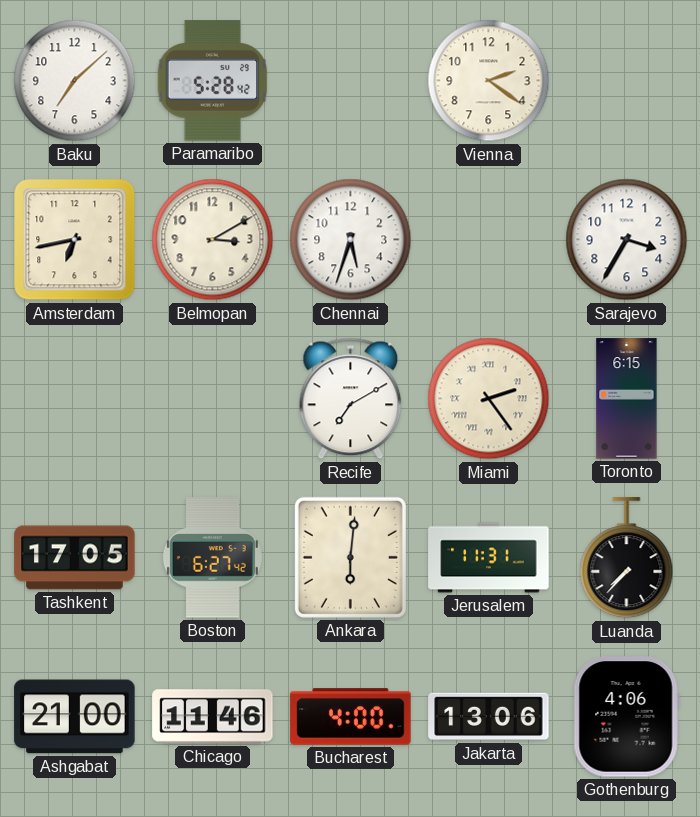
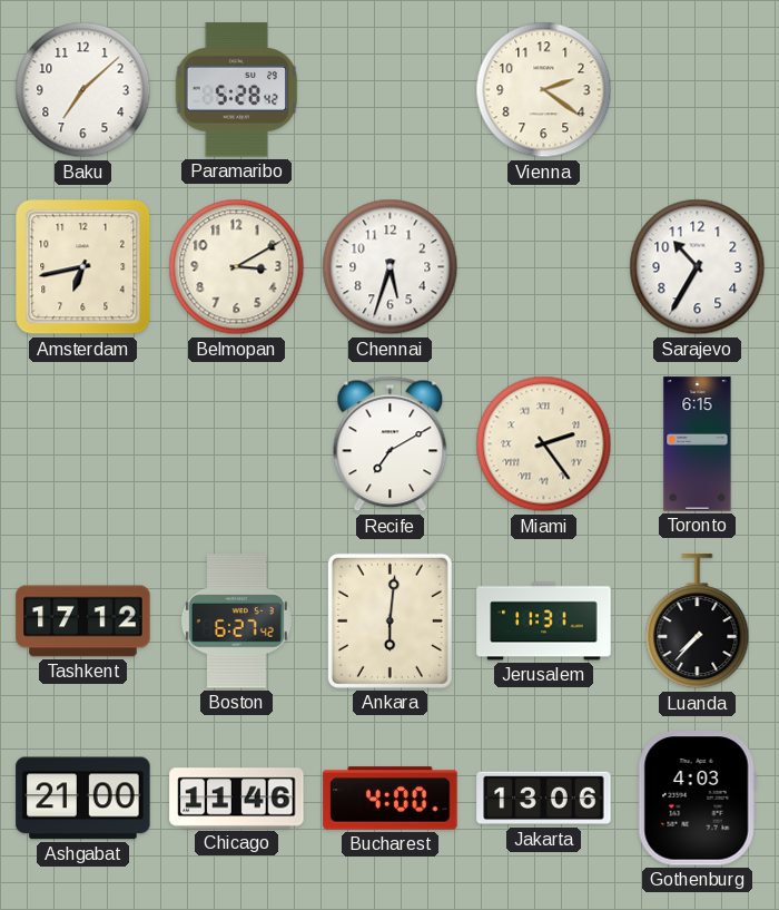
Sarajevo: 3:35 -> 10:35 (698, 267)
Tashkent: 17:05 -> 17:12 (83, 622)
Gothenburg: 4:06 -> 4:03 (697, 799)
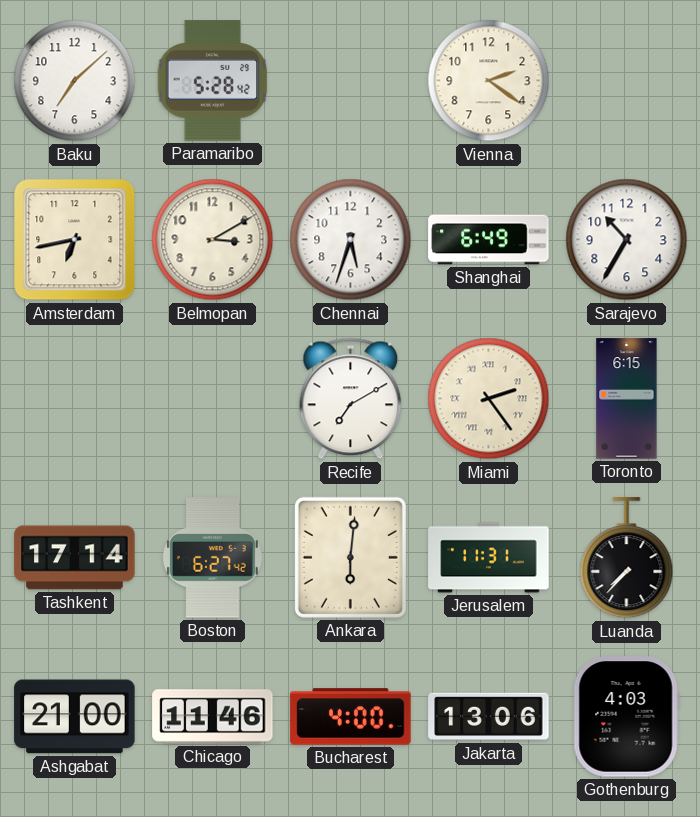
Shanghai: none -> 6:49 (489, 240)
Tashkent: 17:12 -> 17:14 (75, 558)
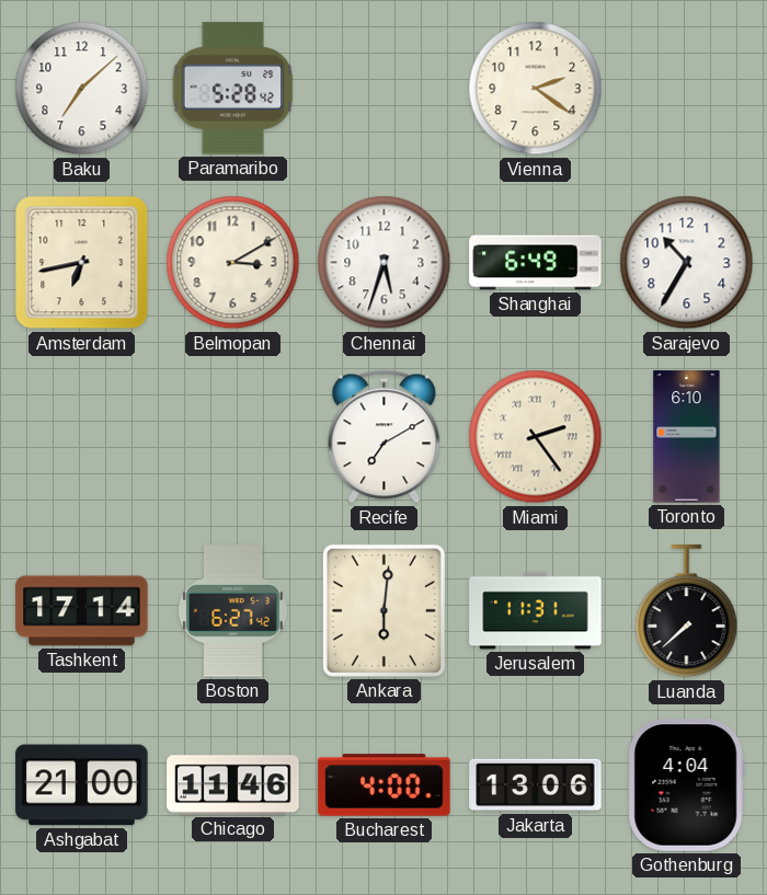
Toronto: 6:15 -> 6:10 (687, 437)
Luanda: 7:37 -> 7:38 (687, 611)
Gothenburg: 4:03 -> 4:04 (686, 785)
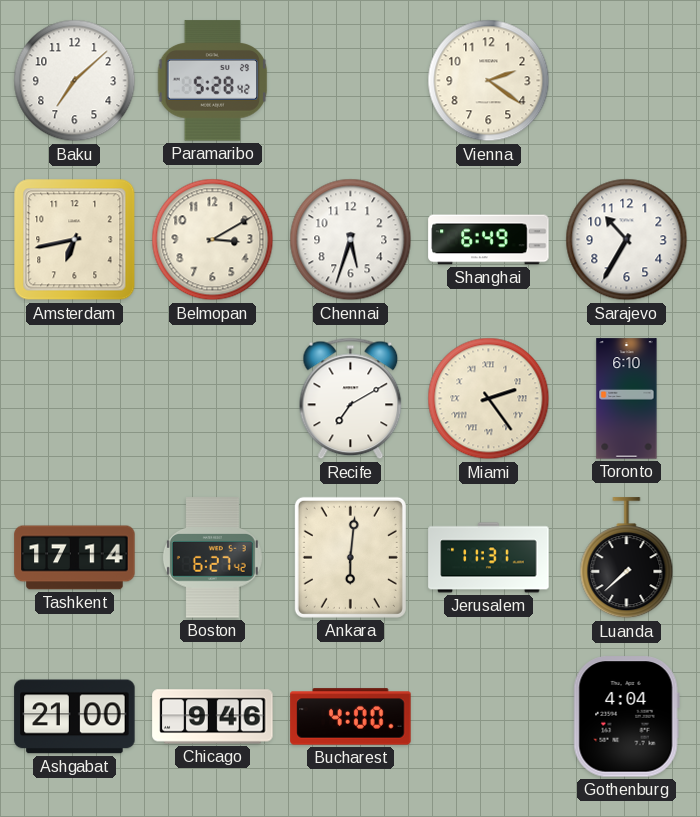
Chicago: 11:46 -> 9:46 (213, 717)
Jakarta: 13:06 -> none (536, 785)
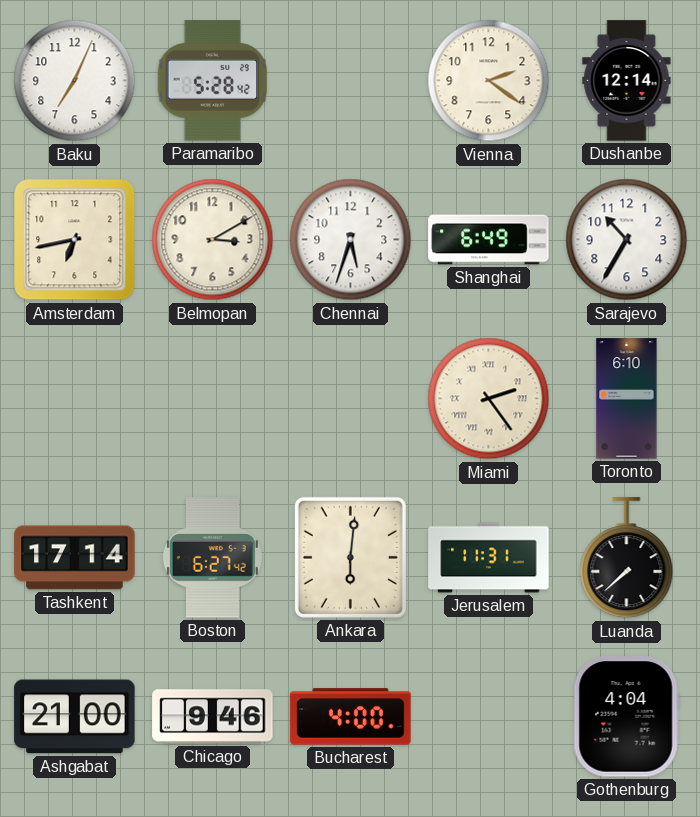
Baku: 7:08 -> 7:04 (75, 81)
Dushanbe: none -> 12:14 (627, 81)
Recife: 7:10 -> none (351, 399)
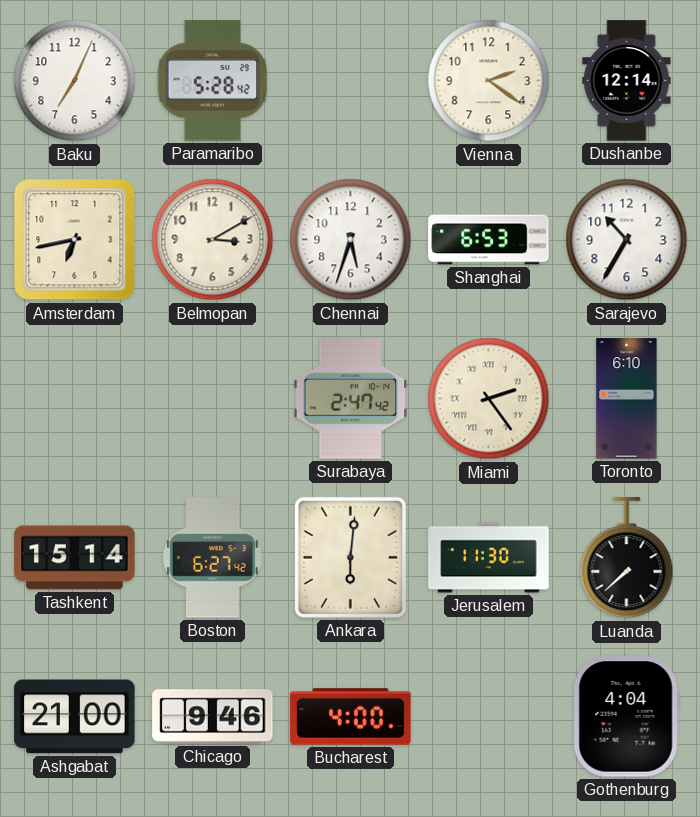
Shanghai: 6:49 -> 6:53 (489, 240)
Surabaya: none -> 2:47 (351, 399)
Tashkent: 17:14 -> 15:14 (75, 558)
Jerusalem: 11:31 -> 11:30 (489, 558)
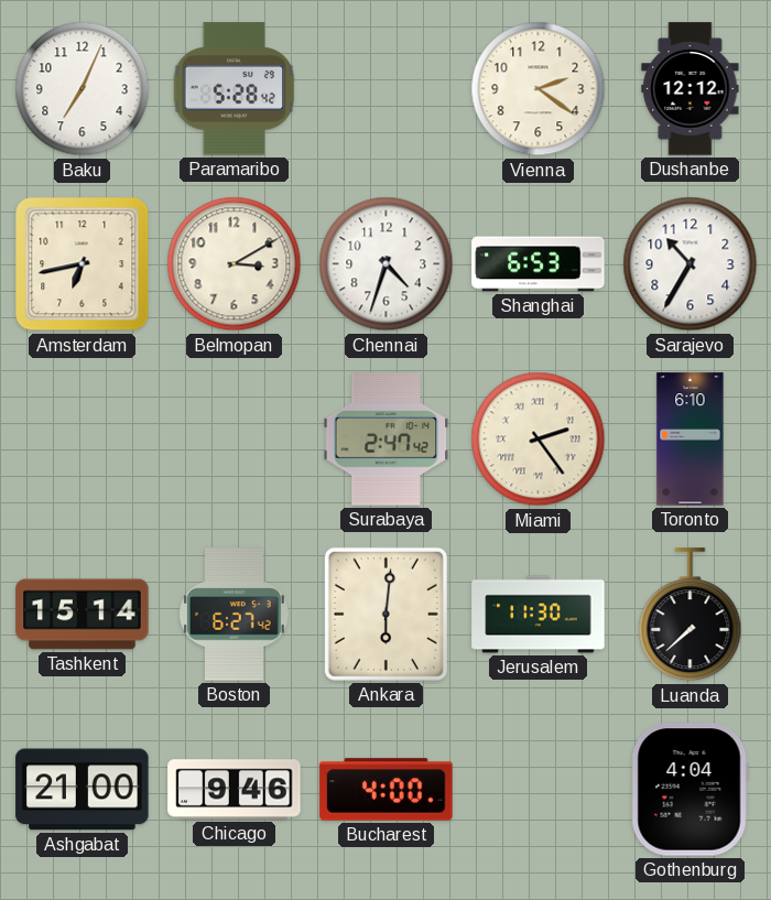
Dushanbe: 12:14 -> 12:12 (691, 89)
Chennai: 5:33 -> 4:33 (387, 264)
